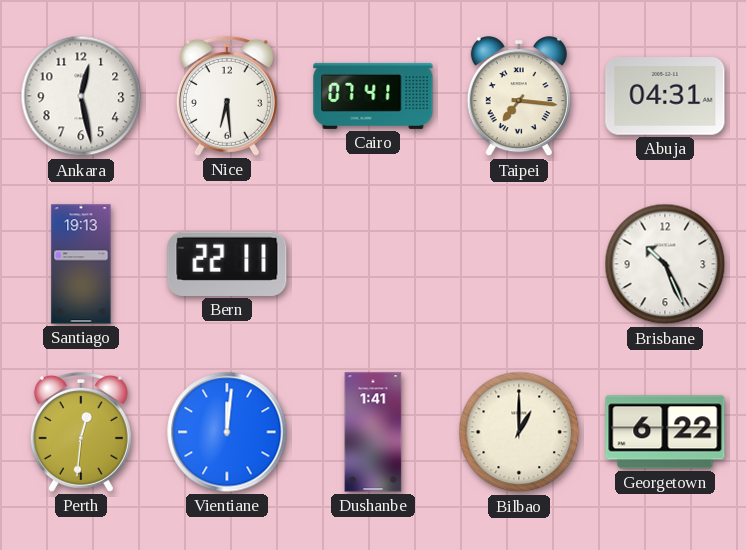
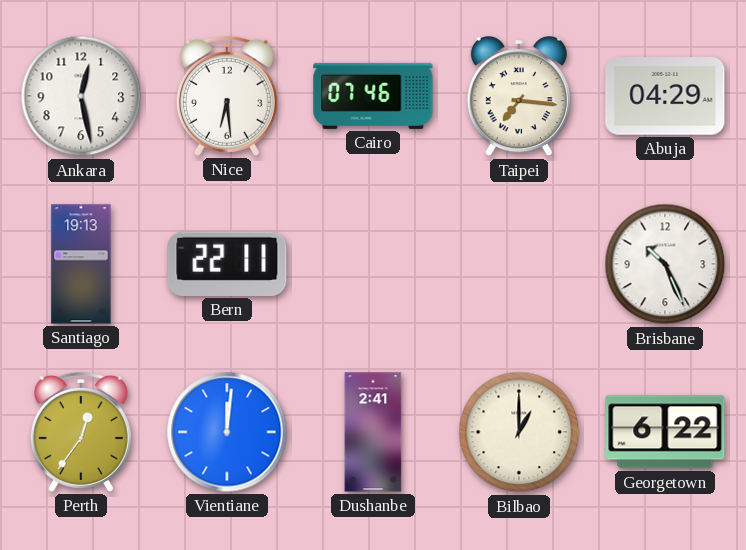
Cairo: 07:41 -> 07:46 (373, 96)
Abuja: 04:31 -> 04:29 (665, 97)
Perth: 12:31 -> 12:36 (81, 432)
Dushanbe: 1:41 -> 2:41 (373, 432)
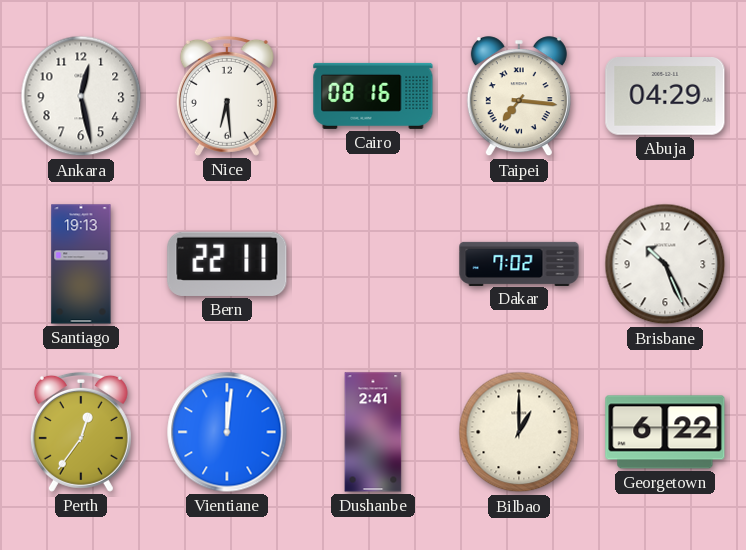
Cairo: 07:46 -> 08:16 (373, 96)
Dakar: none -> 7:02 (519, 263)
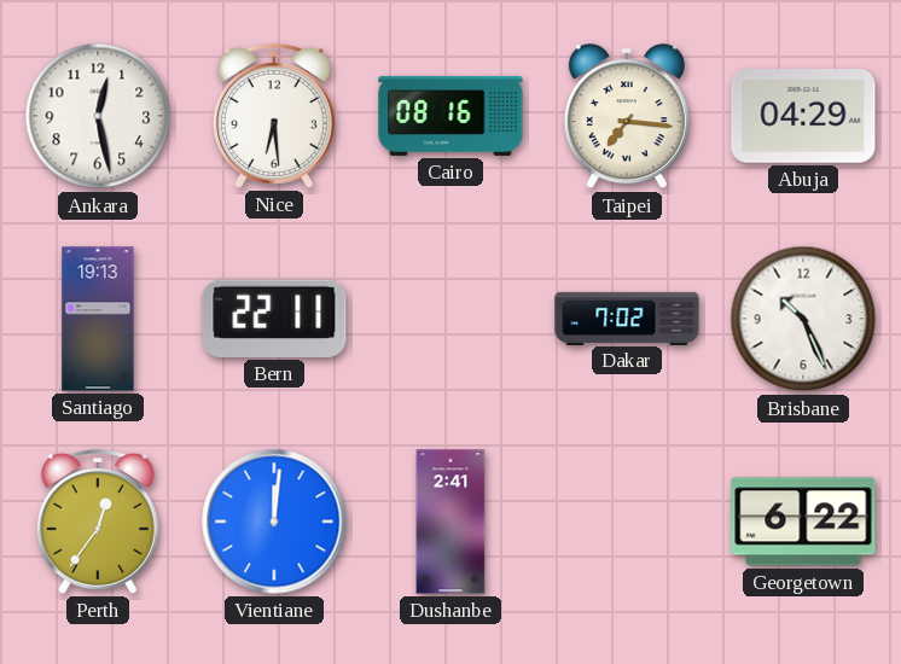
Bilbao: 1:00 -> none (519, 432)
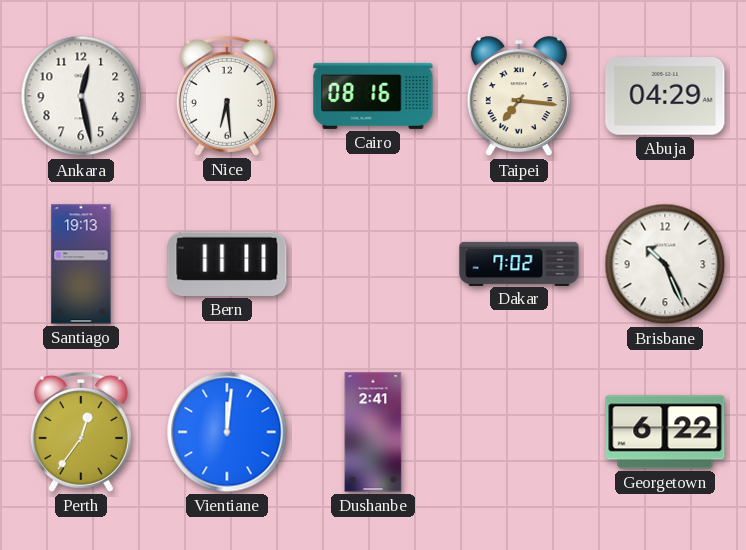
Bern: 22:11 -> 11:11 (227, 264)
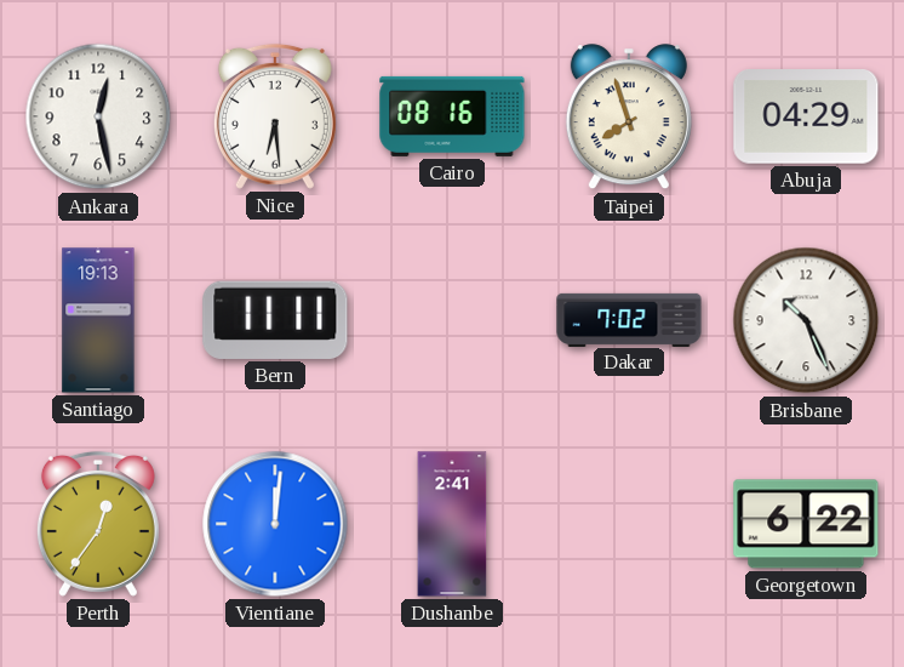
Taipei: 7:16 -> 7:57 (629, 118)
